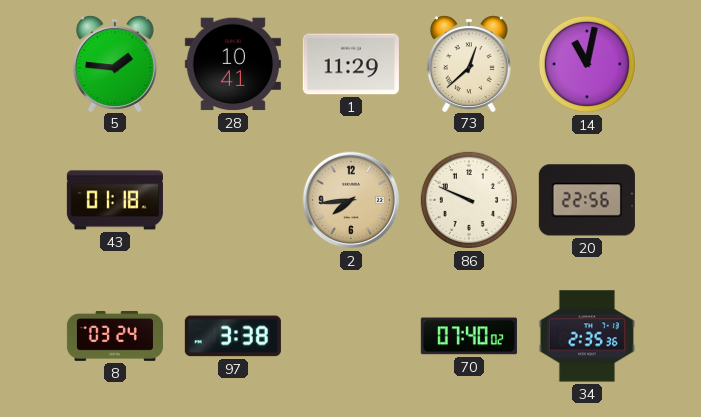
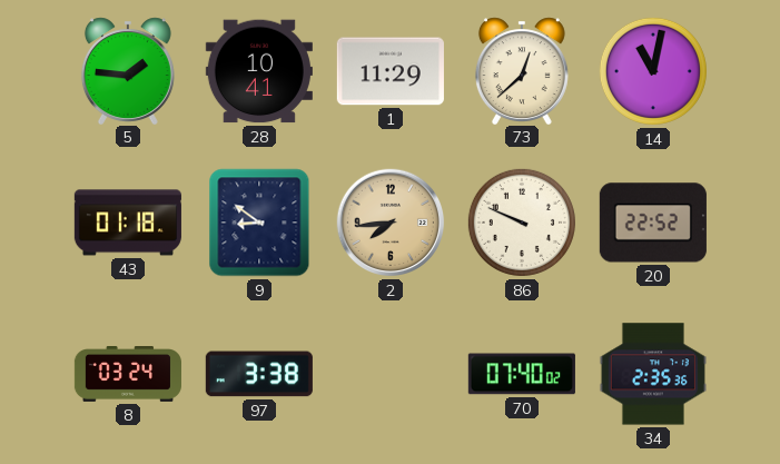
9: none -> 8:51 (259, 223)
20: 22:56 -> 22:52 (653, 223)
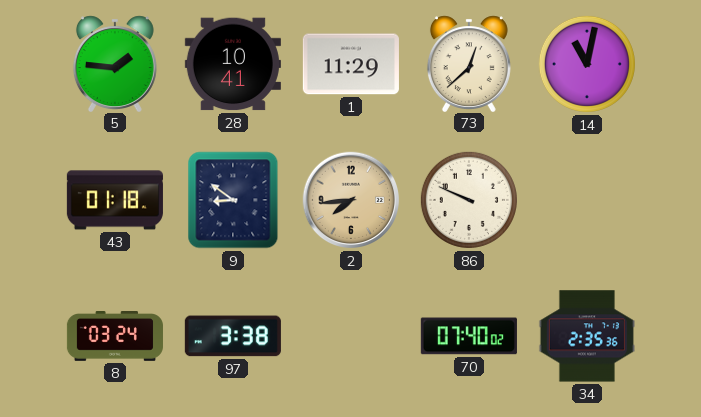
20: 22:52 -> none (653, 223)
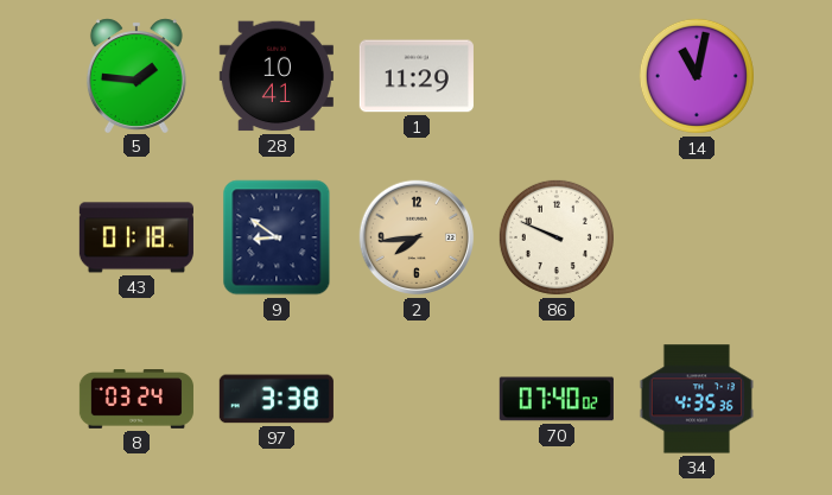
73: 12:38 -> none (469, 63)
34: 2:35 -> 4:35 (697, 399)
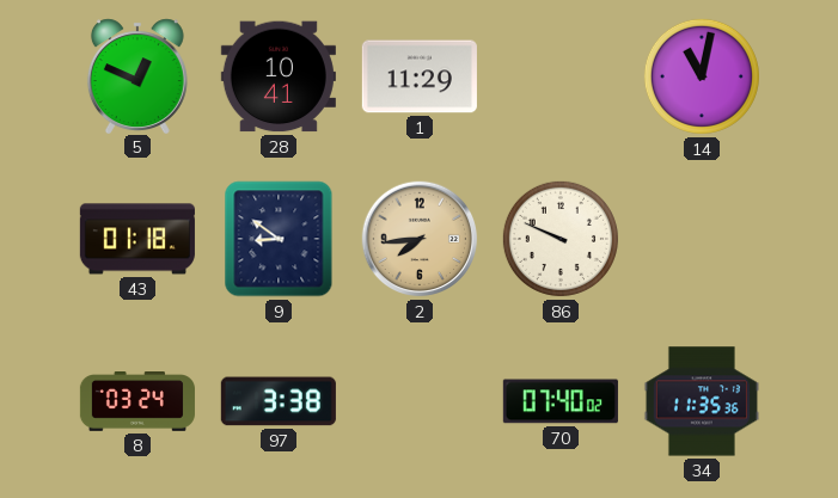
5: 1:46 -> 12:49 (137, 75)
34: 4:35 -> 11:35 (702, 401)
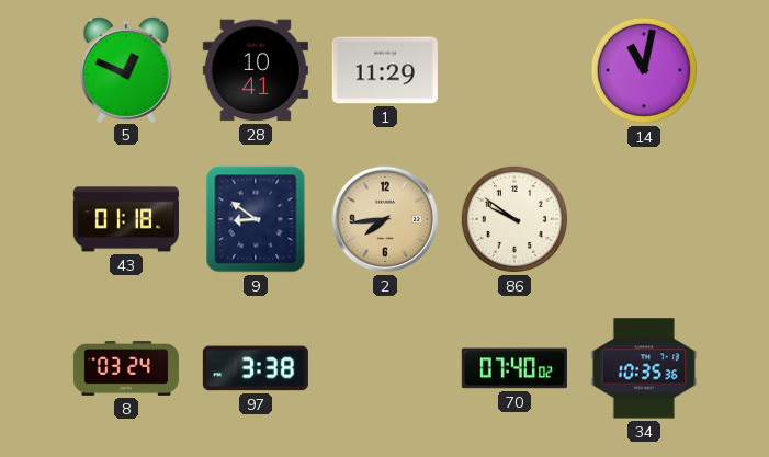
86: 9:49 -> 9:51 (514, 219)
34: 11:35 -> 10:35 (644, 368)
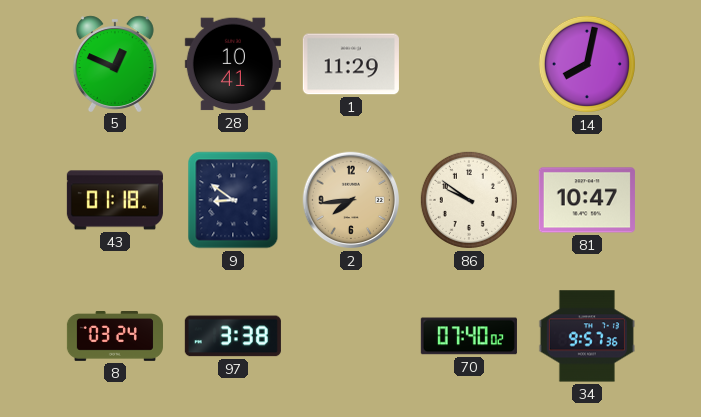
14: 11:02 -> 8:02 (587, 64)
81: none -> 10:47 (587, 200)
34: 10:35 -> 9:57 (587, 336)
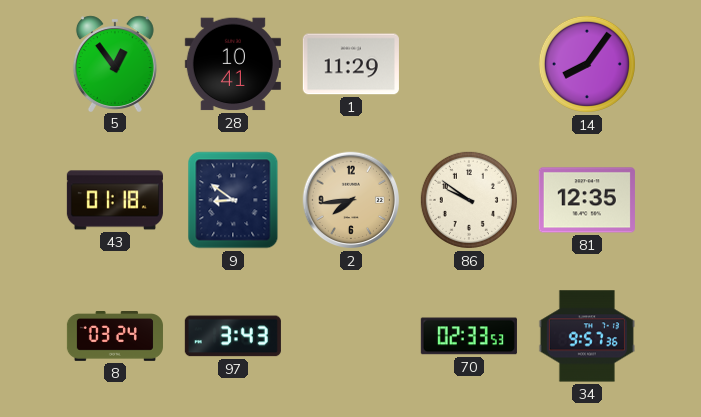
5: 12:49 -> 12:54 (115, 63)
14: 8:02 -> 8:06 (587, 64)
81: 10:47 -> 12:35 (587, 200)
97: 3:38 -> 3:43 (233, 336)
70: 07:40 -> 02:33 (469, 336)
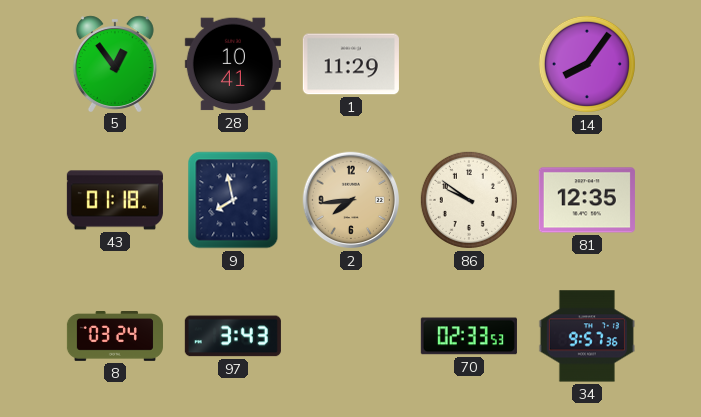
9: 8:51 -> 7:58 (233, 200)
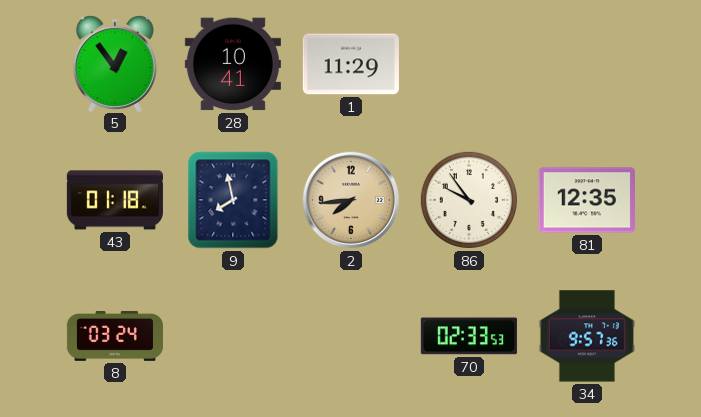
14: 8:06 -> none (587, 64)
86: 9:51 -> 9:54 (469, 200)
97: 3:43 -> none (233, 336)
